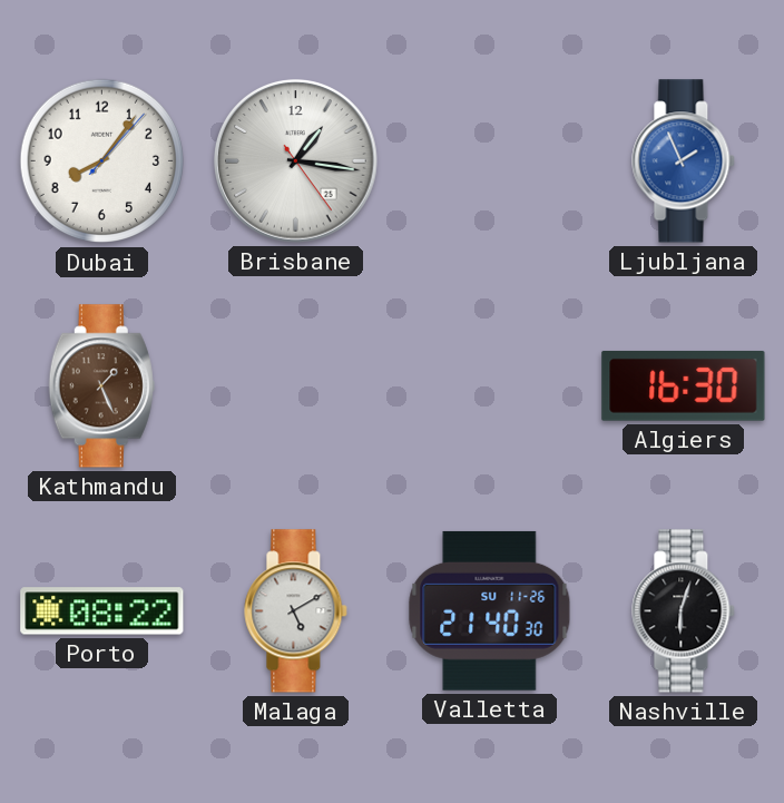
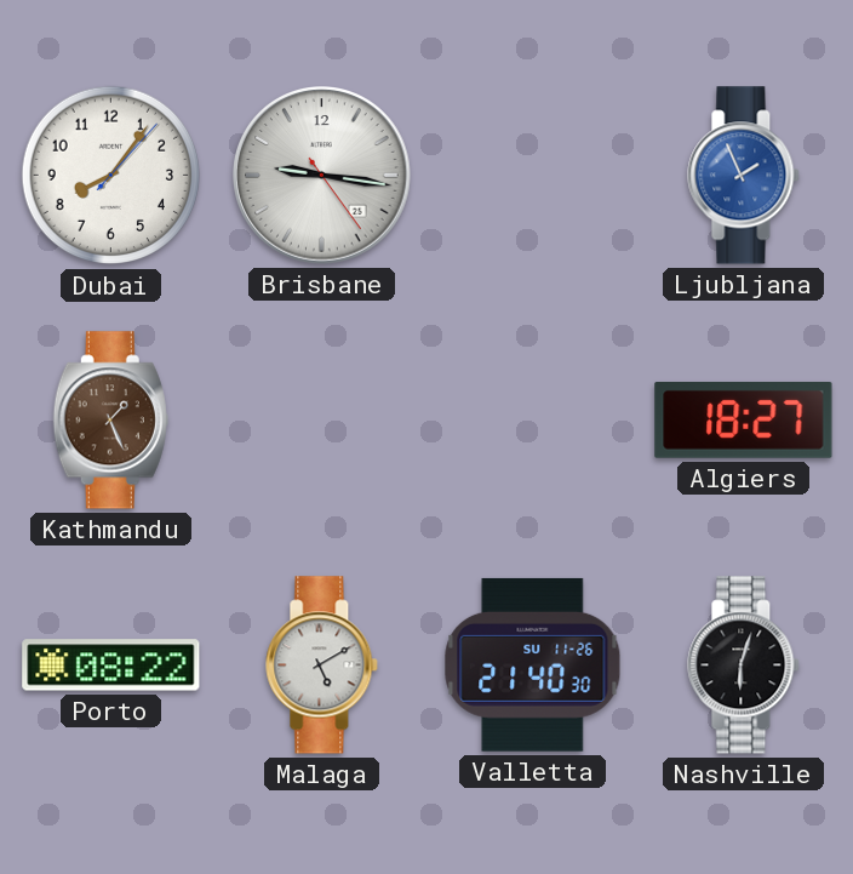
Brisbane: 1:16 -> 9:16 (322, 176)
Algiers: 16:30 -> 18:27 (744, 419)
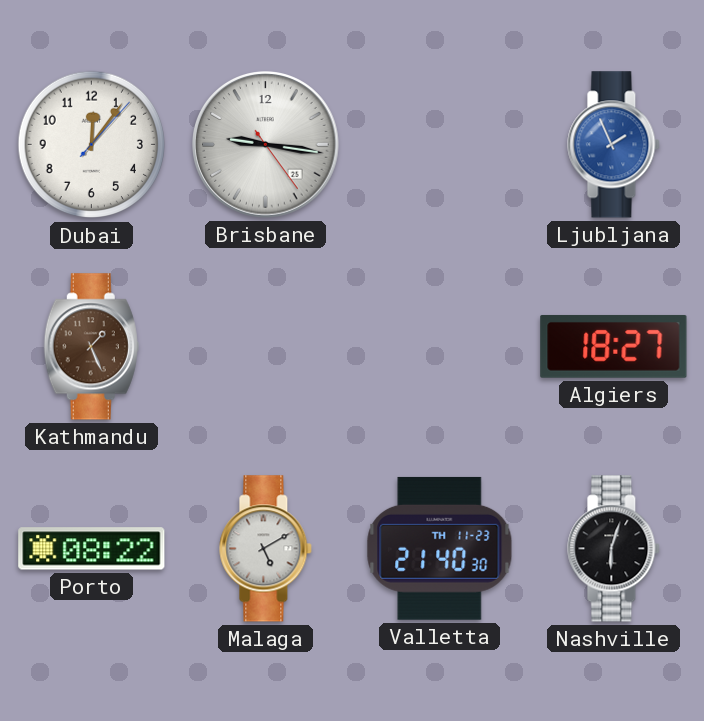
Dubai: 8:06 -> 12:06 (92, 145)
Valletta date: SU 11-26 -> TH 11-23 (440, 548)
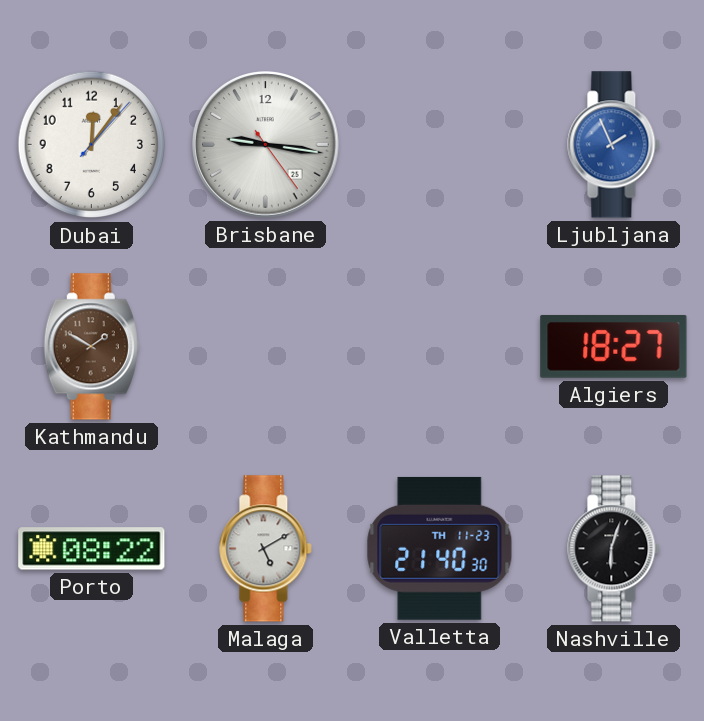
Kathmandu: 1:26 -> 1:50 (91, 347)
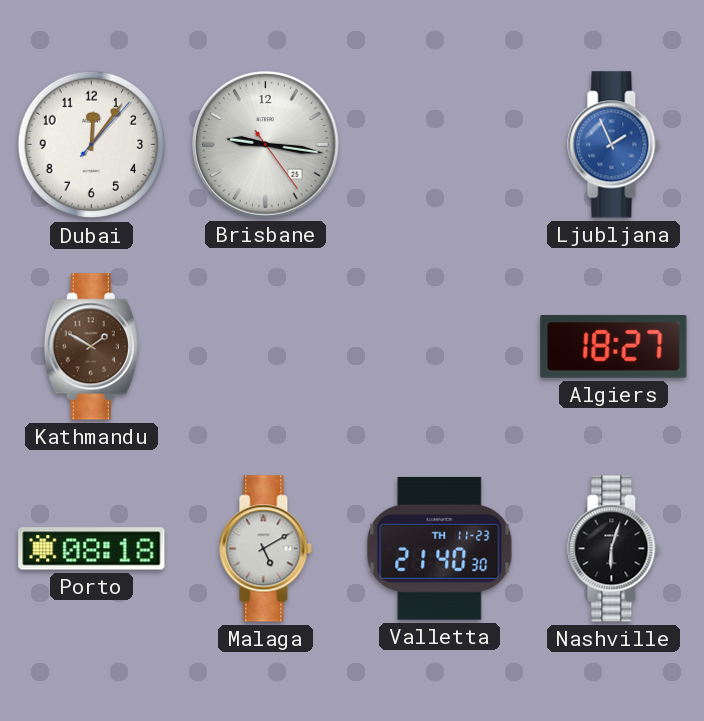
Porto: 08:22 -> 08:18 (92, 549)
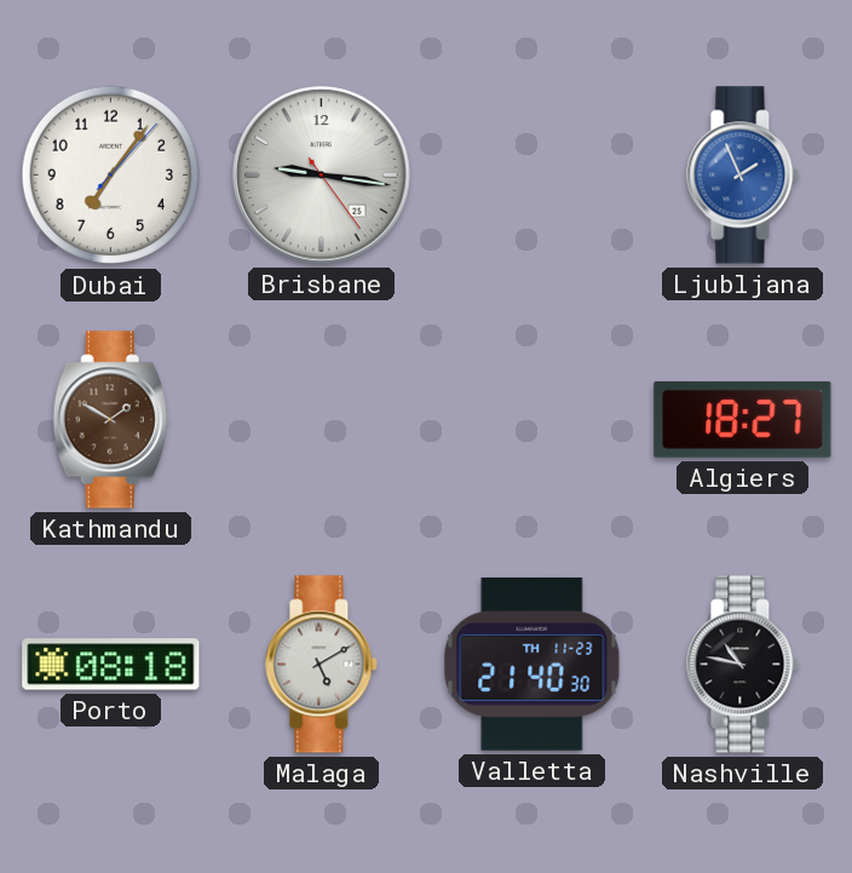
Dubai: 12:06 -> 7:06 (111, 176)
Nashville: 6:03 -> 10:47 (743, 665)
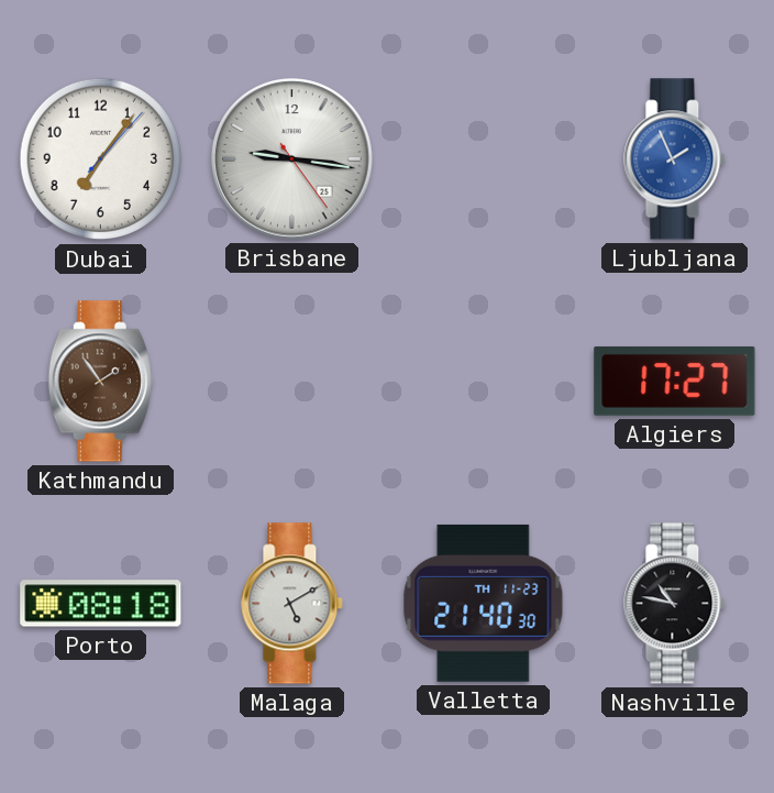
Kathmandu: 1:50 -> 1:54 (100, 382)
Algiers: 18:27 -> 17:27 (675, 381)
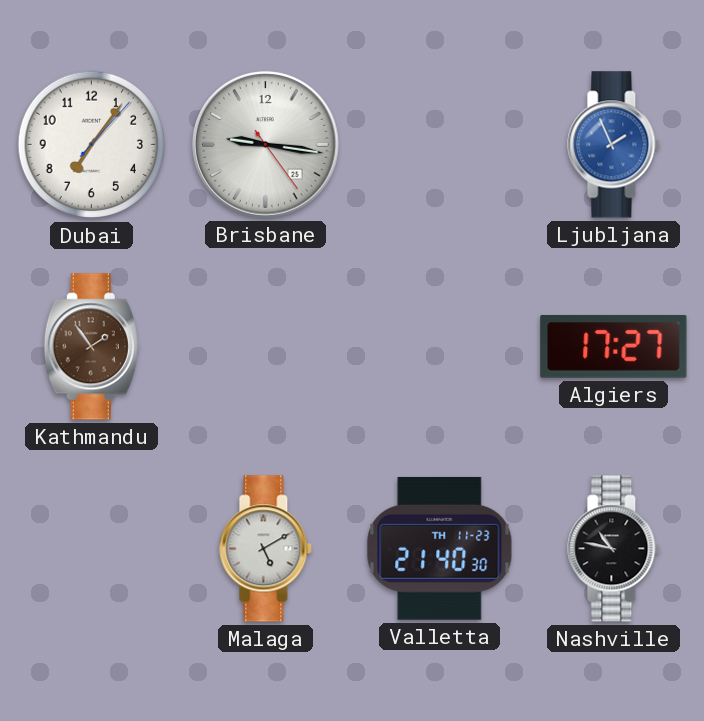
Porto: 08:18 -> none (101, 604)
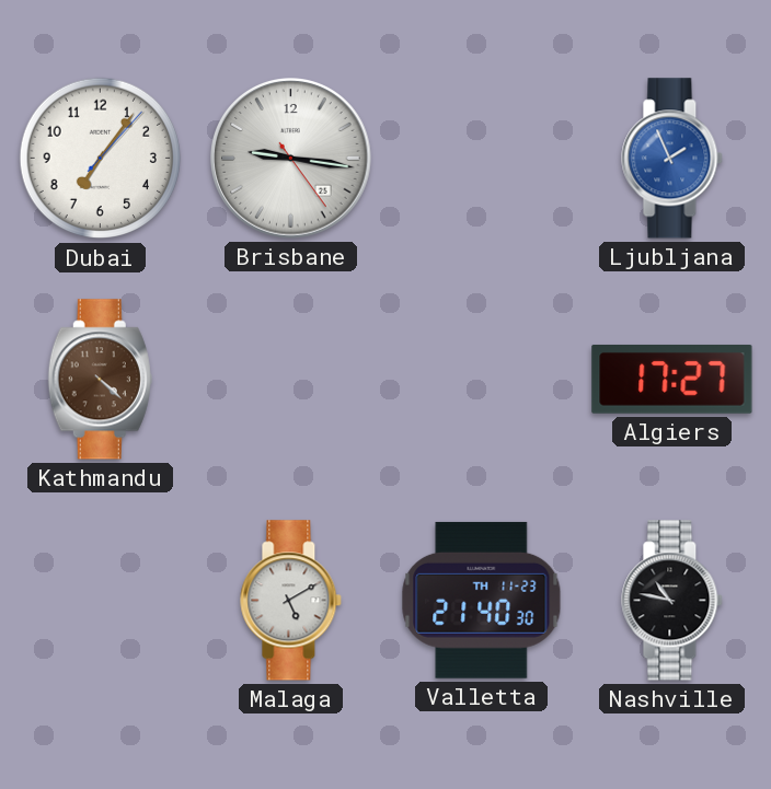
Kathmandu: 1:54 -> 4:22 (100, 380)
